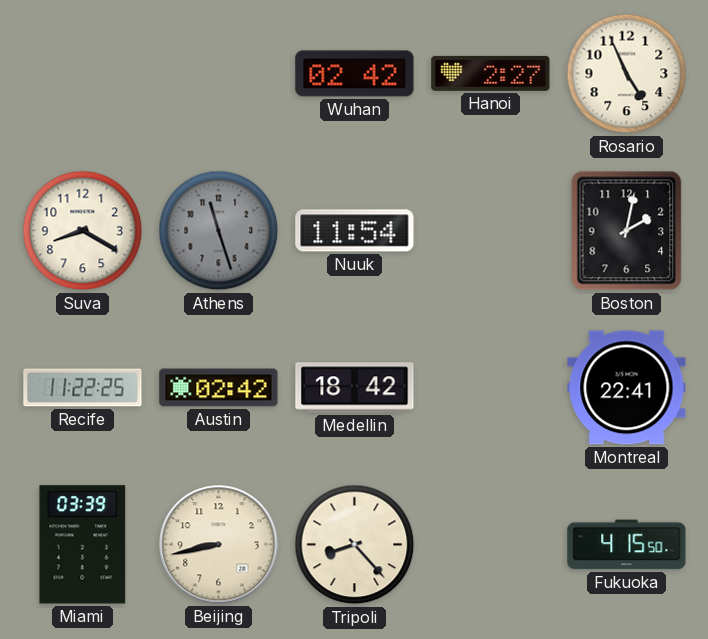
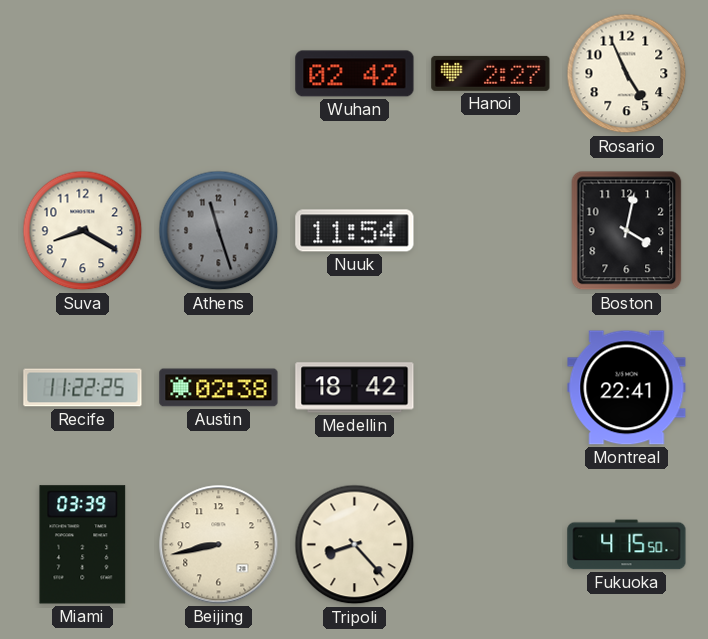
Boston: 2:02 -> 4:02 (627, 231)
Austin: 02:42 -> 02:38 (219, 388)
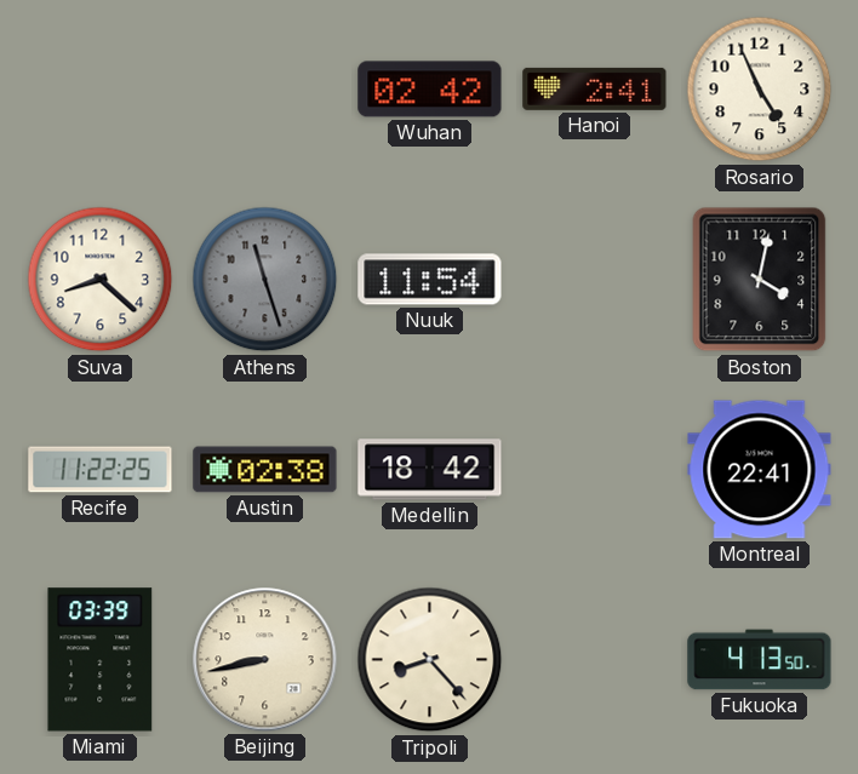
Hanoi: 2:27 -> 2:41 (595, 88)
Suva: 8:20 -> 8:22 (101, 280)
Fukuoka: 4:15 -> 4:13 (760, 660)
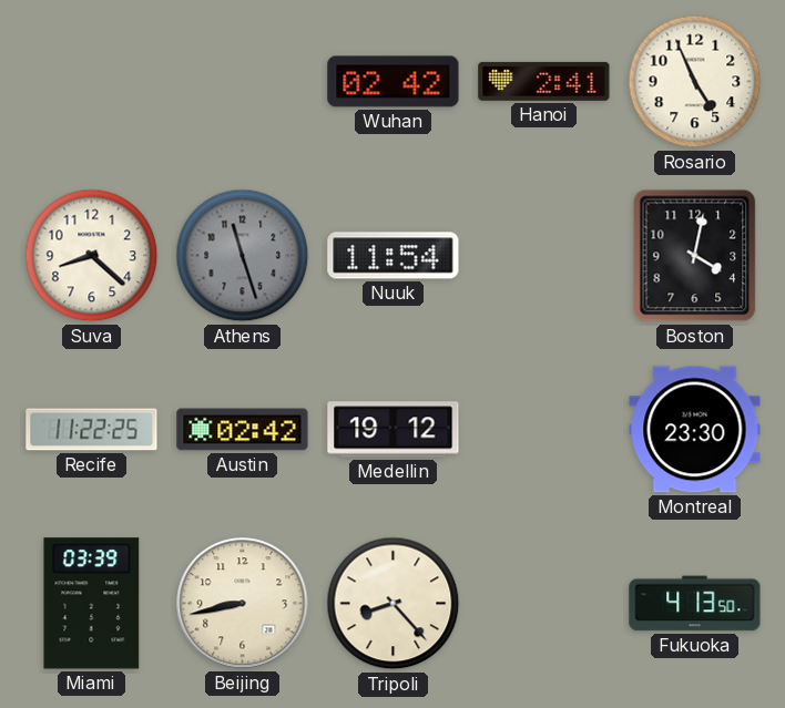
Austin: 02:38 -> 02:42 (243, 430)
Medellin: 18:42 -> 19:12 (394, 430)
Montreal: 22:41 -> 23:30 (695, 430)
